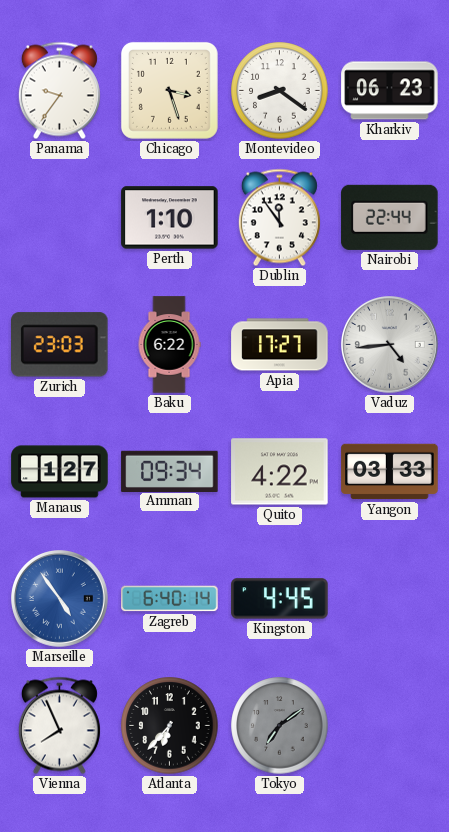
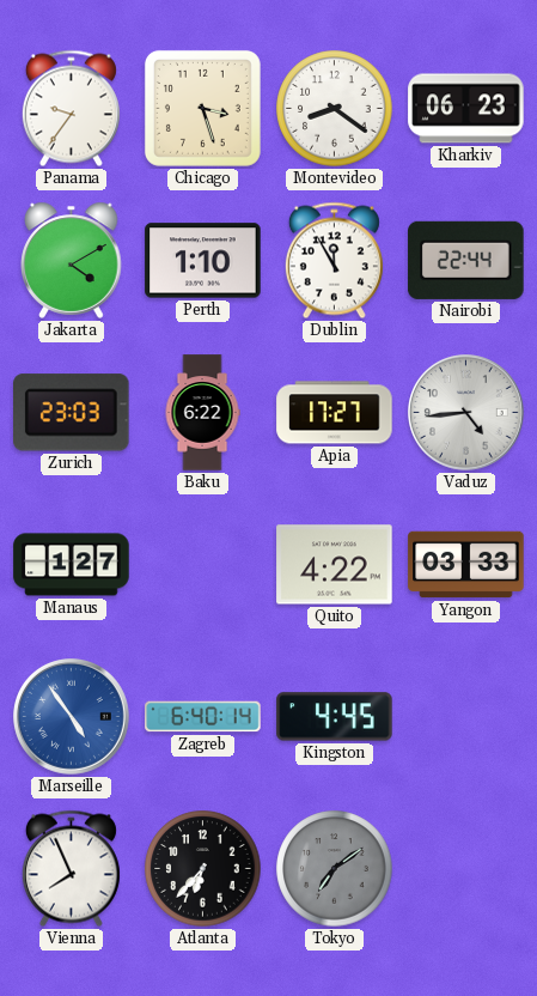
Jakarta: none -> 4:10 (72, 260)
Dublin: 11:54 -> 11:55 (334, 261)
Amman: 09:34 -> none (170, 471)
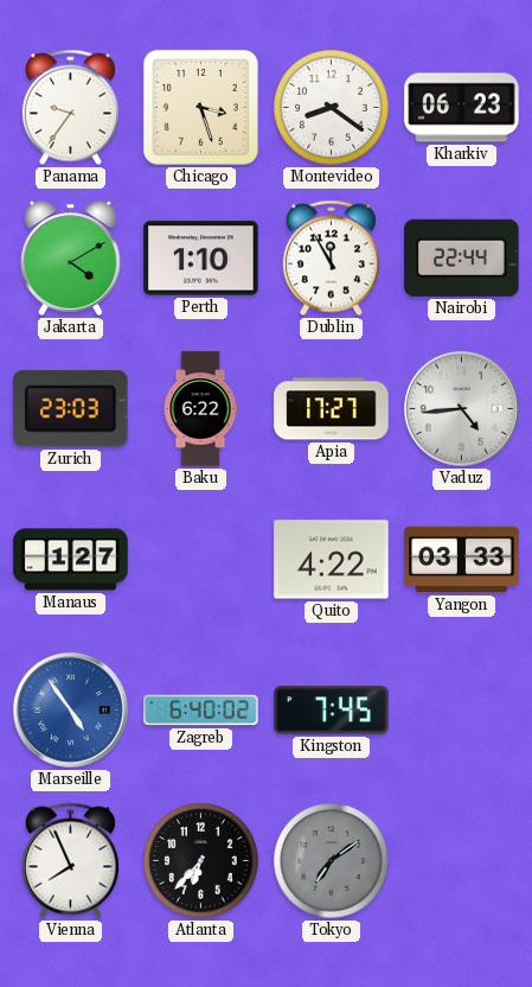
Zagreb: 6:40:14 -> 6:40:02 (201, 711)
Kingston: 4:45 -> 7:45 (332, 711)
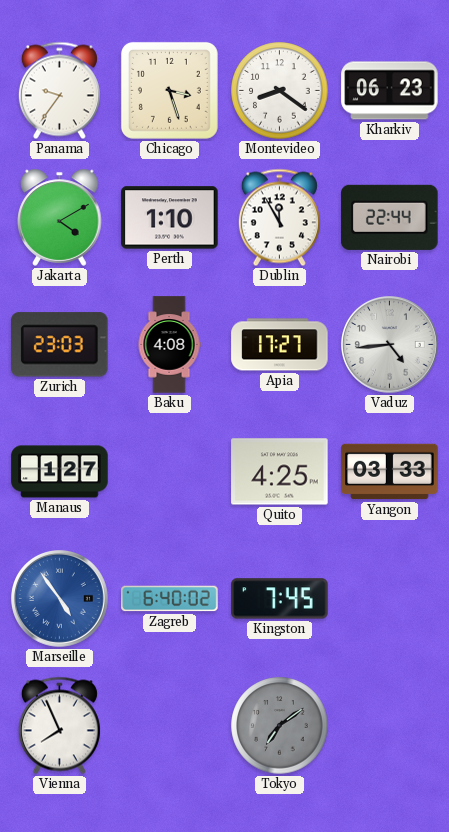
Baku: 6:22 -> 4:08 (169, 345)
Quito: 4:22 -> 4:25 (280, 472)
Atlanta: 6:37 -> none (201, 861)
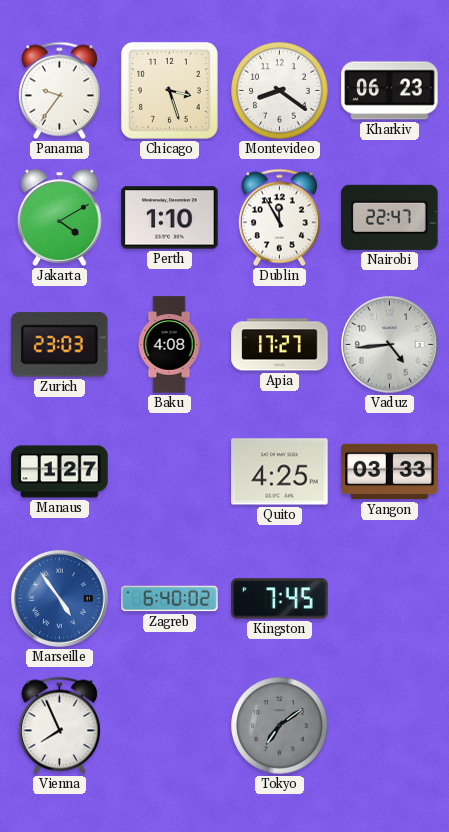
Nairobi: 22:44 -> 22:47 (390, 217)
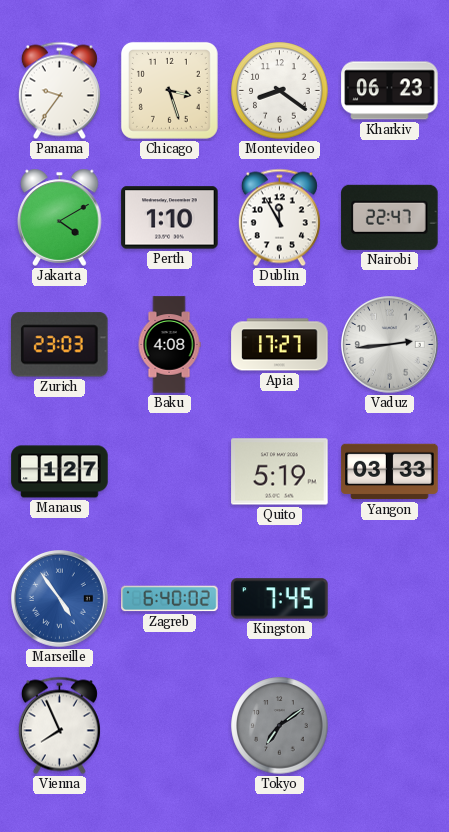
Vaduz: 4:44 -> 2:44 (390, 345)
Quito: 4:25 -> 5:19 (280, 472)
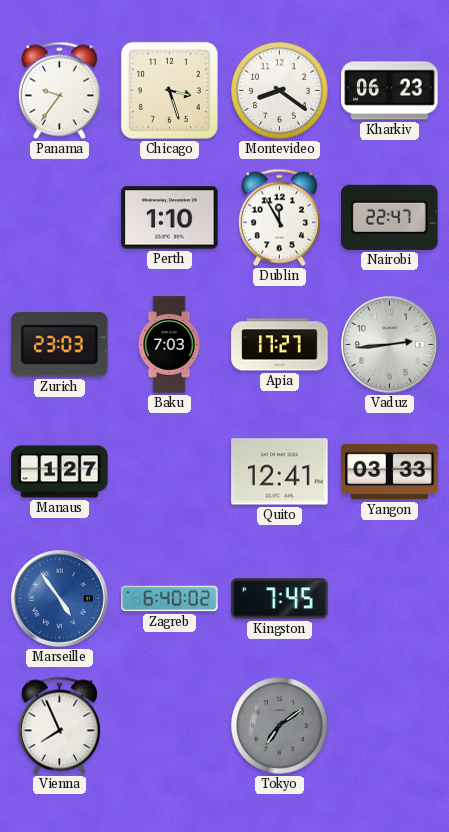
Jakarta: 4:10 -> none (60, 217)
Baku: 4:08 -> 7:03 (169, 345)
Quito: 5:19 -> 12:41 (280, 472)
